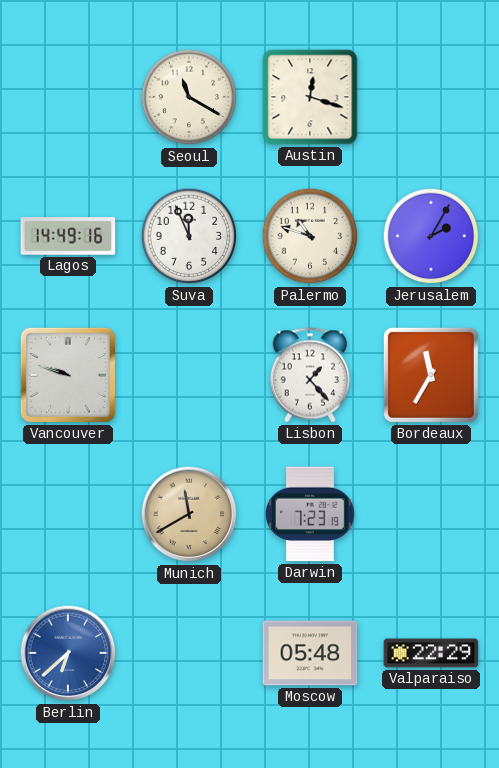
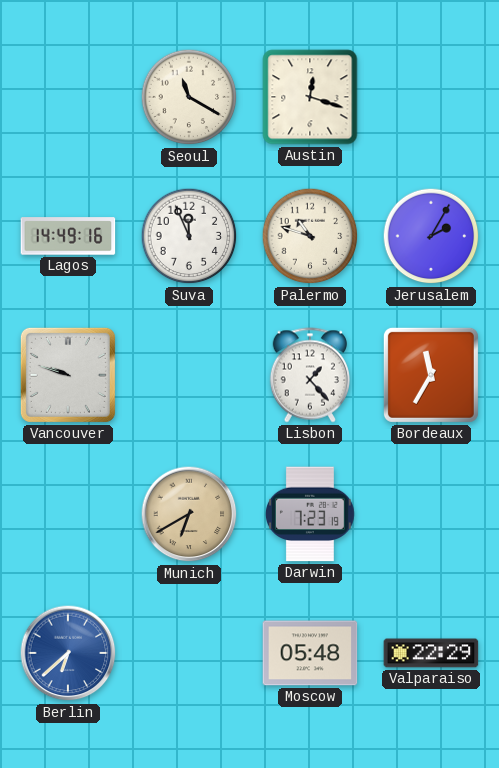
Munich: 11:40 -> 6:40 (189, 514)
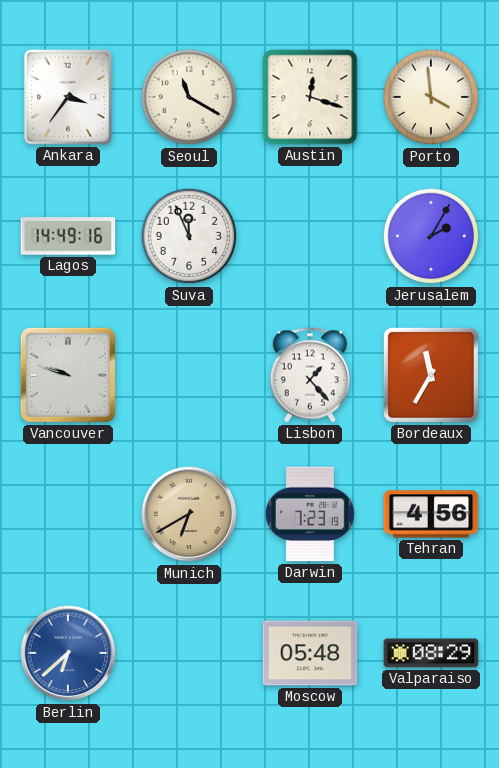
Ankara: none -> 3:36 (69, 98)
Porto: none -> 3:59 (431, 97)
Palermo: 10:48 -> none (310, 236)
Tehran: none -> 4:56 (431, 514)
Valparaiso: 22:29 -> 08:29 (431, 653)
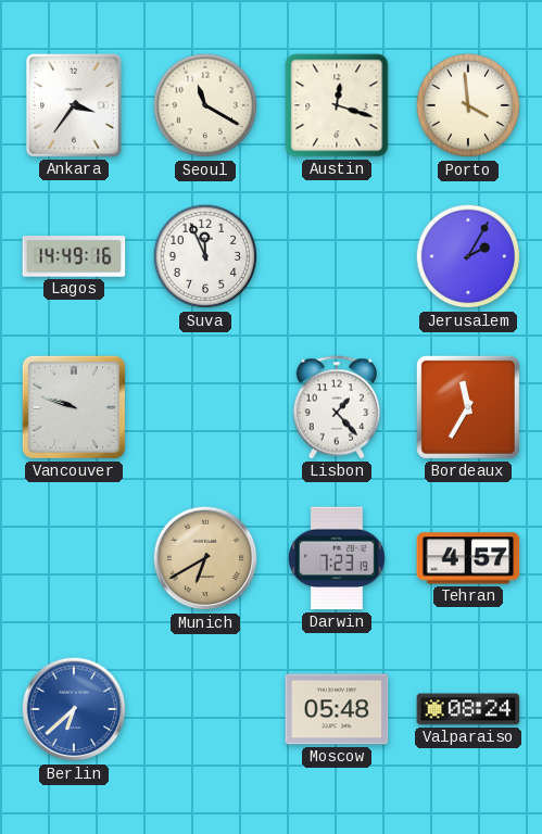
Tehran: 4:56 -> 4:57 (468, 558)
Valparaiso: 08:29 -> 08:24 (468, 709)
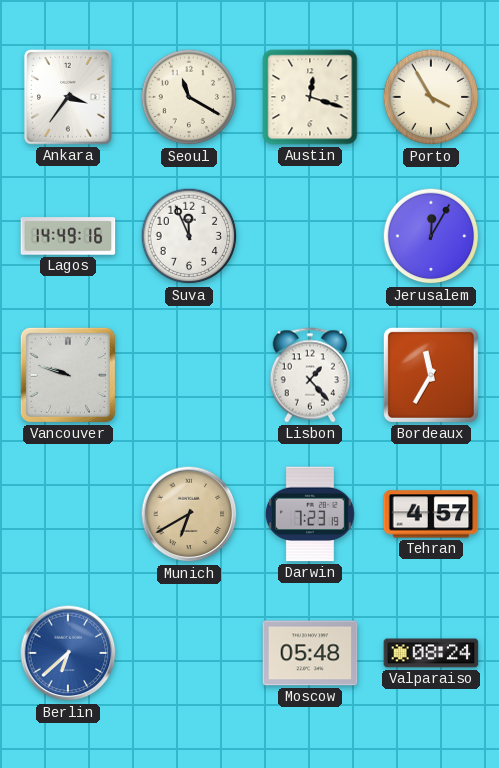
Porto: 3:59 -> 3:55 (431, 97)
Jerusalem: 2:05 -> 12:05 (431, 236)
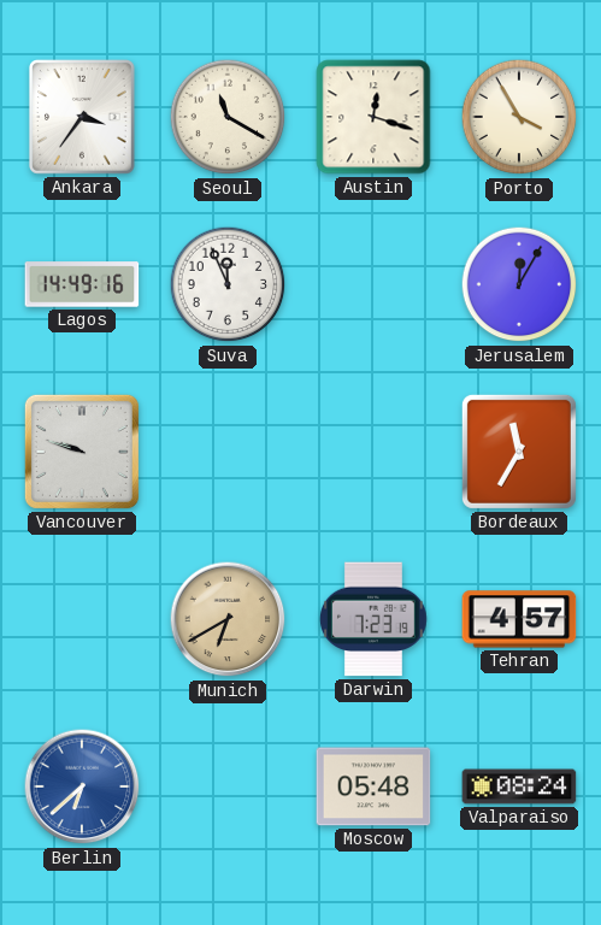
Lisbon: 1:23 -> none (309, 375)
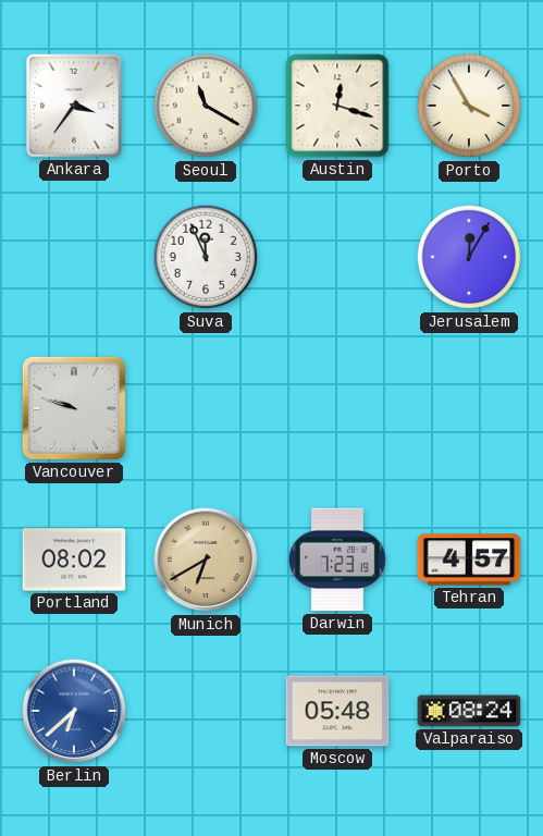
Lagos: 14:49 -> none (82, 284)
Bordeaux: 11:35 -> none (519, 452)
Portland: none -> 08:02 (74, 560)
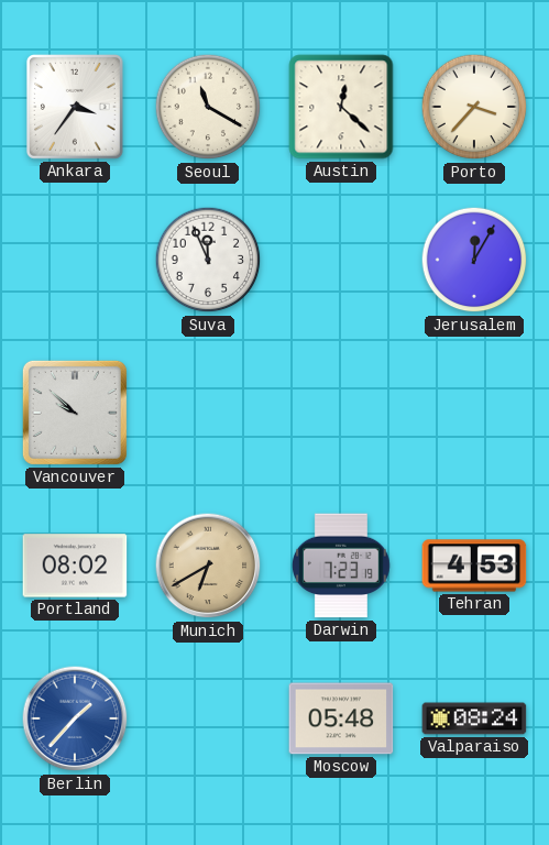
Austin: 12:18 -> 12:22 (341, 107)
Porto: 3:55 -> 3:37 (474, 107)
Vancouver: 9:48 -> 9:52 (75, 413)
Tehran: 4:57 -> 4:53 (474, 566)
Berlin: 6:38 -> 1:37 (75, 718)
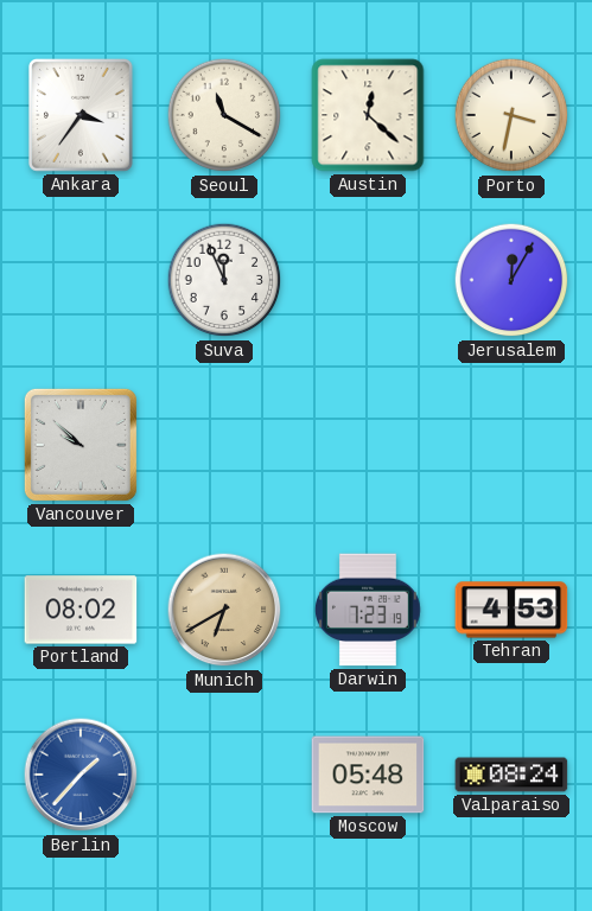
Porto: 3:37 -> 3:32 (511, 115)
